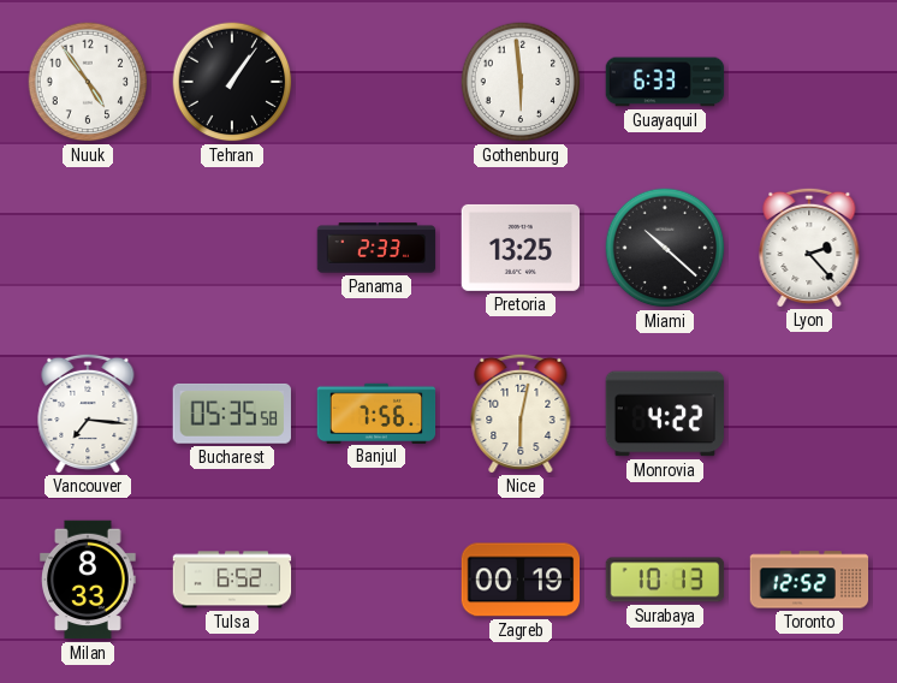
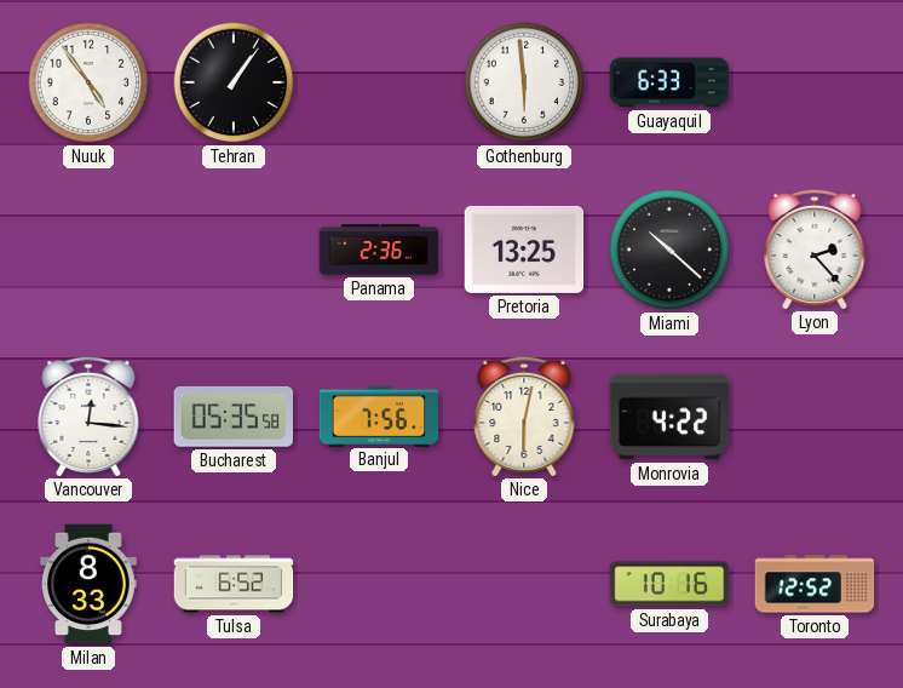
Panama: 2:33 -> 2:36 (379, 250)
Vancouver: 7:16 -> 12:16 (88, 415)
Zagreb: 00:19 -> none (521, 580)
Surabaya: 10:13 -> 10:16 (669, 584)
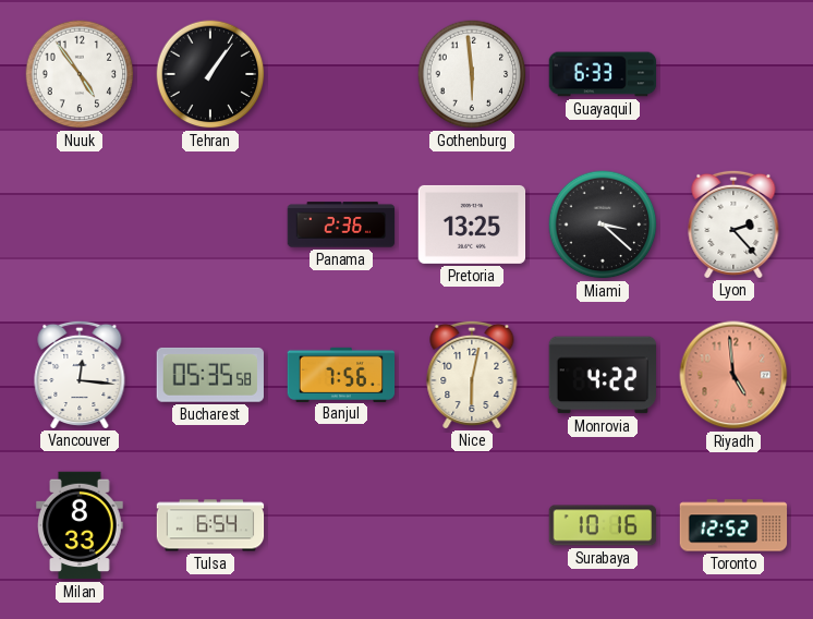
Miami: 10:22 -> 3:22 (603, 224)
Riyadh: none -> 4:59 (733, 375)
Tulsa: 6:52 -> 6:54 (210, 525)
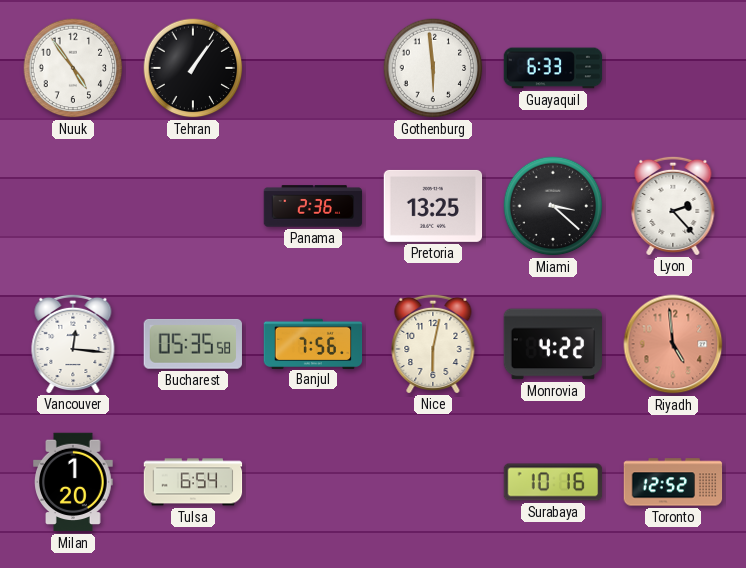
Milan: 8:33 -> 1:20 (73, 482)
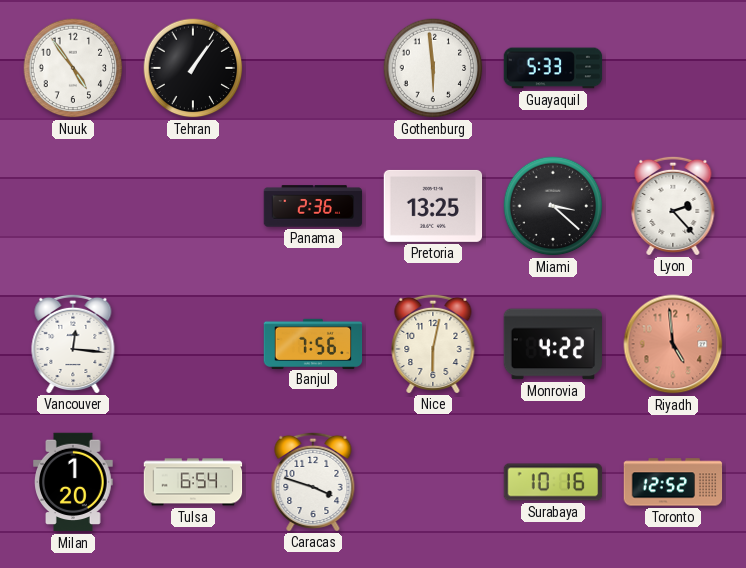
Guayaquil: 6:33 -> 5:33 (553, 68)
Bucharest: 05:35 -> none (192, 344)
Caracas: none -> 3:48 (313, 481)
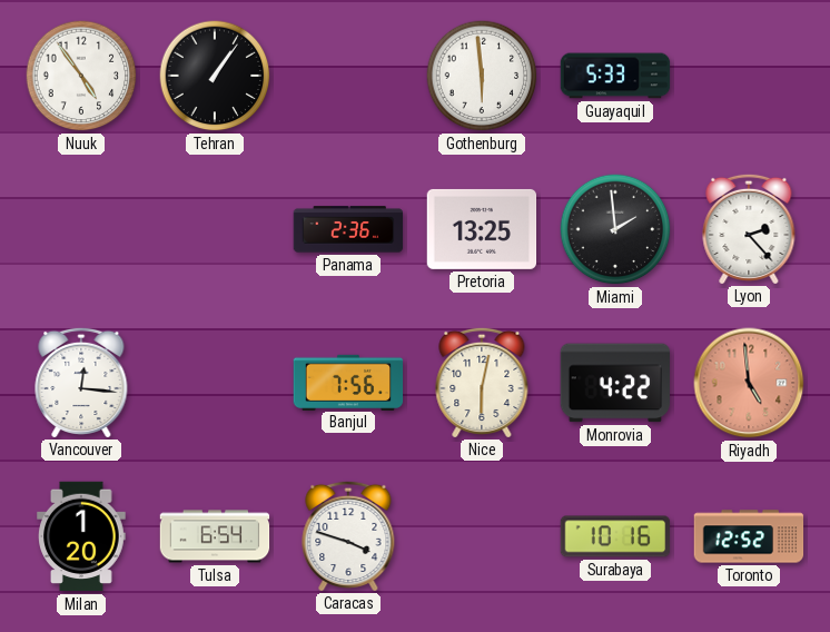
Miami: 3:22 -> 1:59 (615, 229)
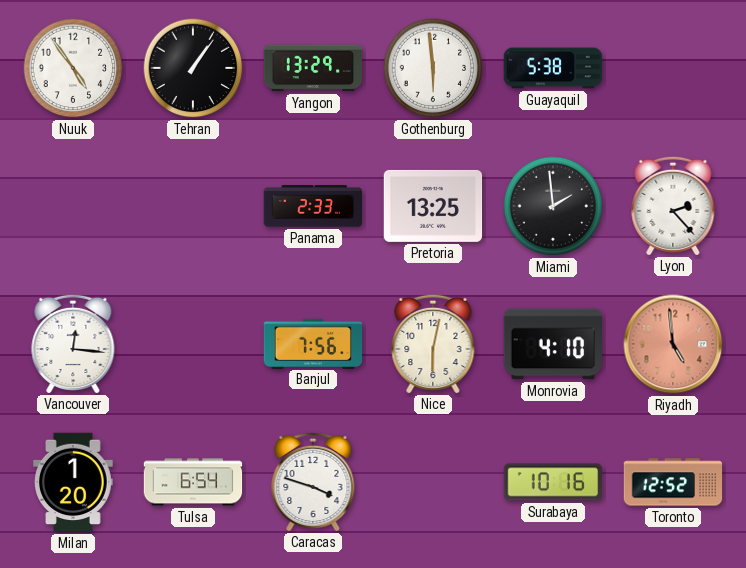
Yangon: none -> 13:29 (313, 68)
Guayaquil: 5:33 -> 5:38 (553, 68)
Panama: 2:36 -> 2:33 (313, 206)
Monrovia: 4:22 -> 4:10 (552, 344)
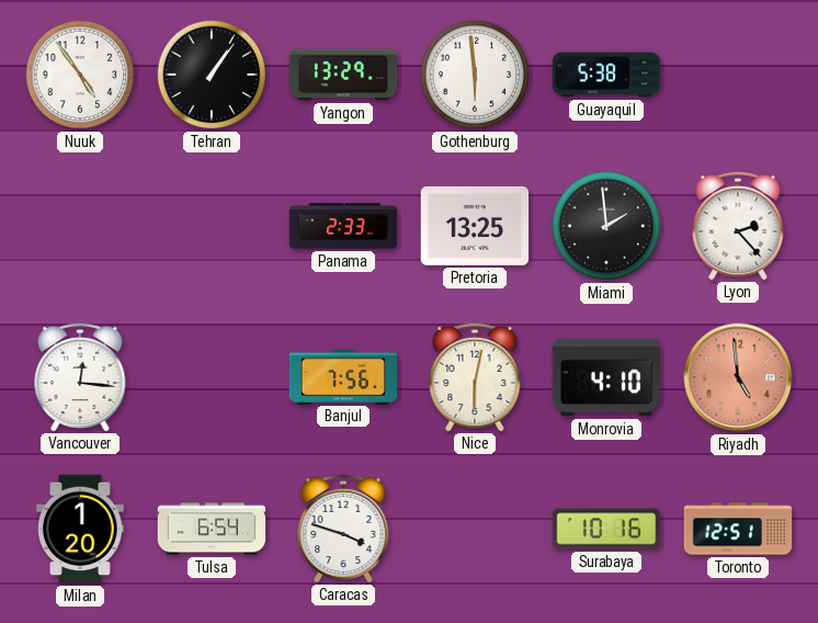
Toronto: 12:52 -> 12:51 (738, 529)
